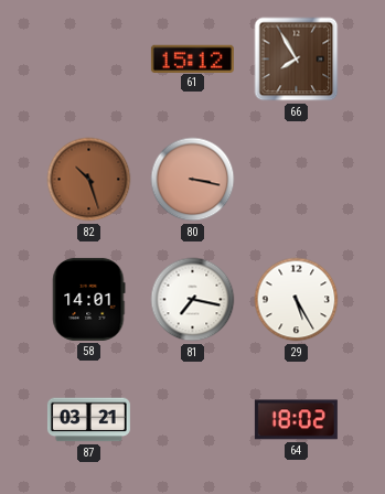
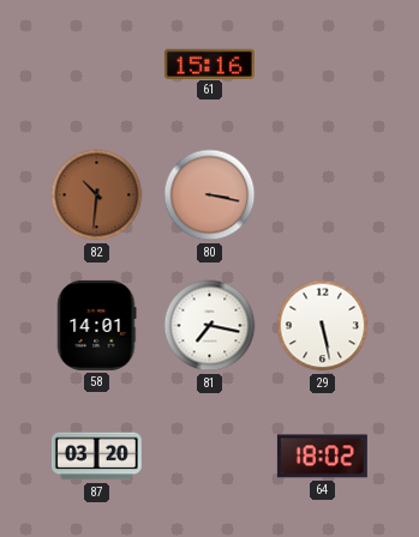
61: 15:12 -> 15:16 (209, 64)
66: 7:55 -> none (297, 60)
82: 10:27 -> 10:31 (97, 195)
29: 5:25 -> 5:28 (323, 326)
87: 03:21 -> 03:20 (96, 457)
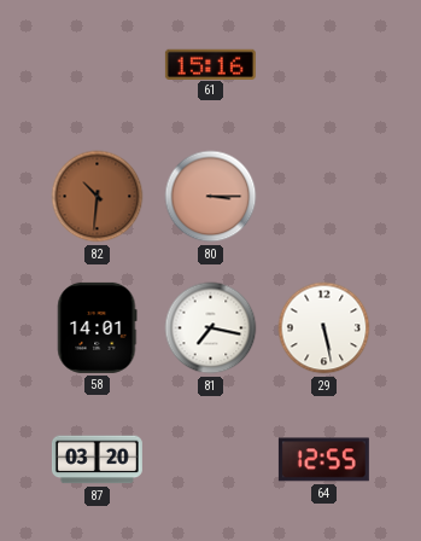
80: 3:17 -> 3:15 (211, 197)
64: 18:02 -> 12:55 (323, 460)
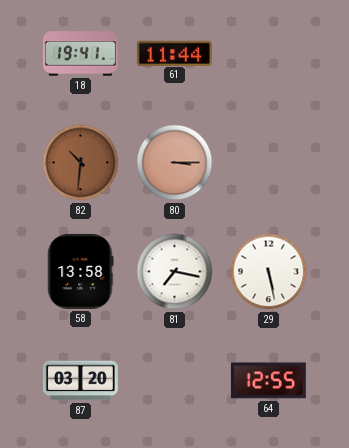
18: none -> 19:41 (80, 54)
61: 15:16 -> 11:44 (174, 53)
58: 14:01 -> 13:58 (81, 271)
